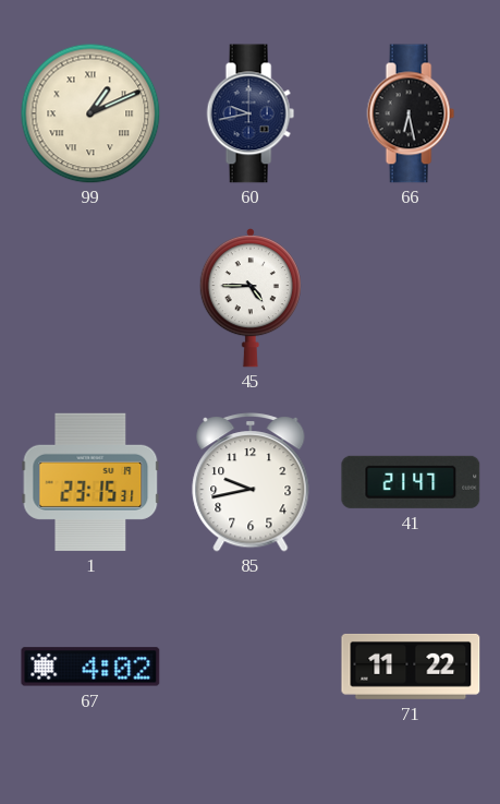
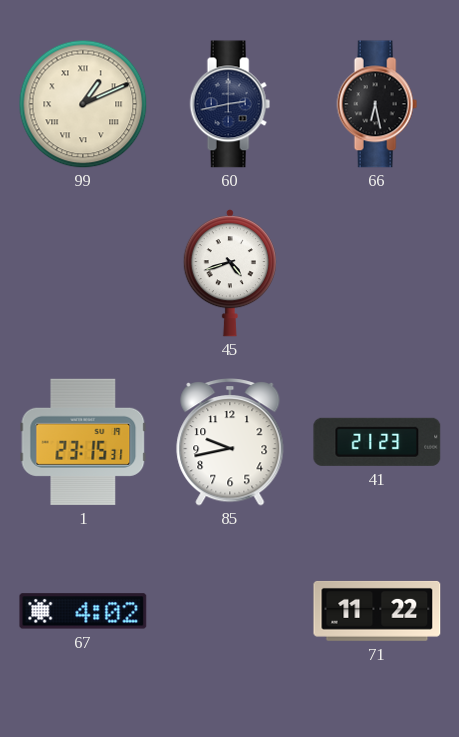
60: 9:43 -> 2:43 (230, 104)
45: 4:45 -> 4:42 (230, 273)
41: 21:47 -> 21:23 (377, 442)
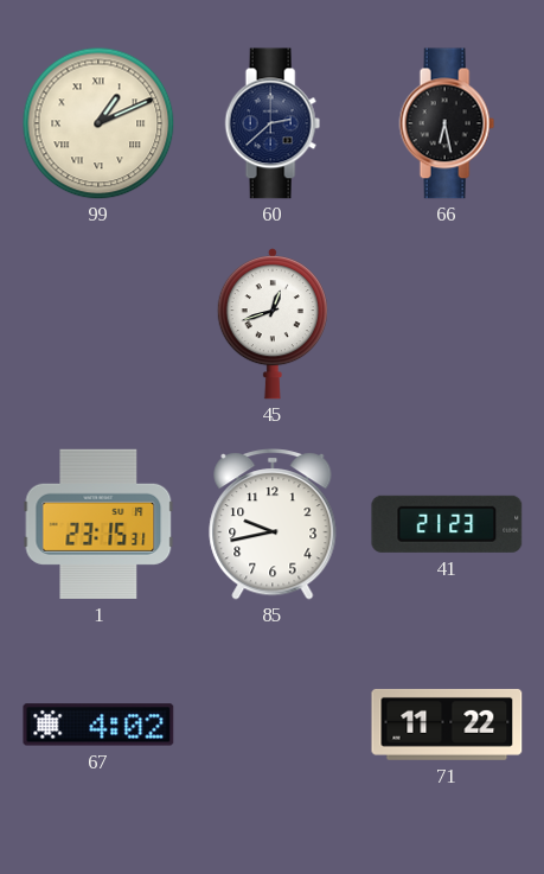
60: 2:43 -> 2:38 (273, 123)
45: 4:42 -> 12:42 (273, 324)
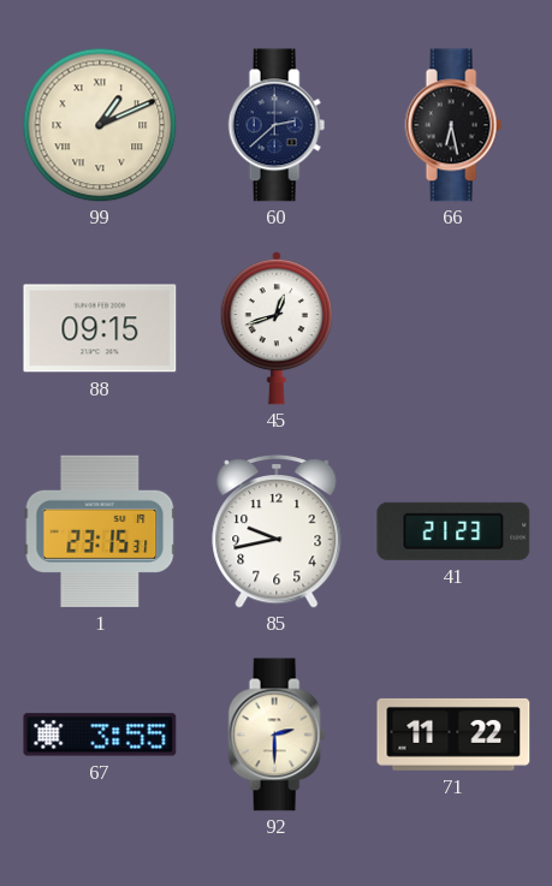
88: none -> 09:15 (100, 328)
67: 4:02 -> 3:55 (100, 735)
92: none -> 2:30 (277, 735)
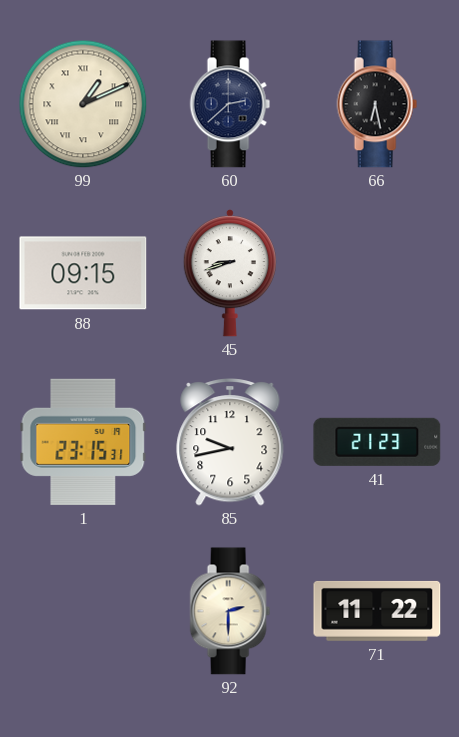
45: 12:42 -> 8:42 (230, 273)
67: 3:55 -> none (100, 735)
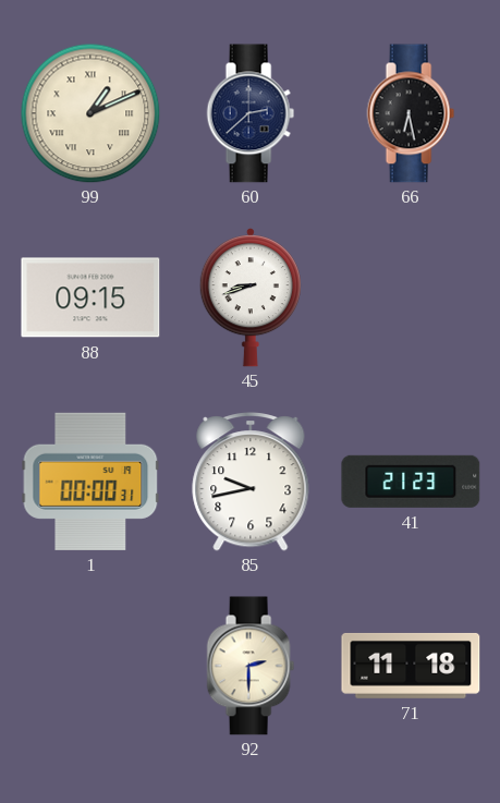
1: 23:15 -> 00:00 (90, 482)
71: 11:22 -> 11:18 (411, 666)
